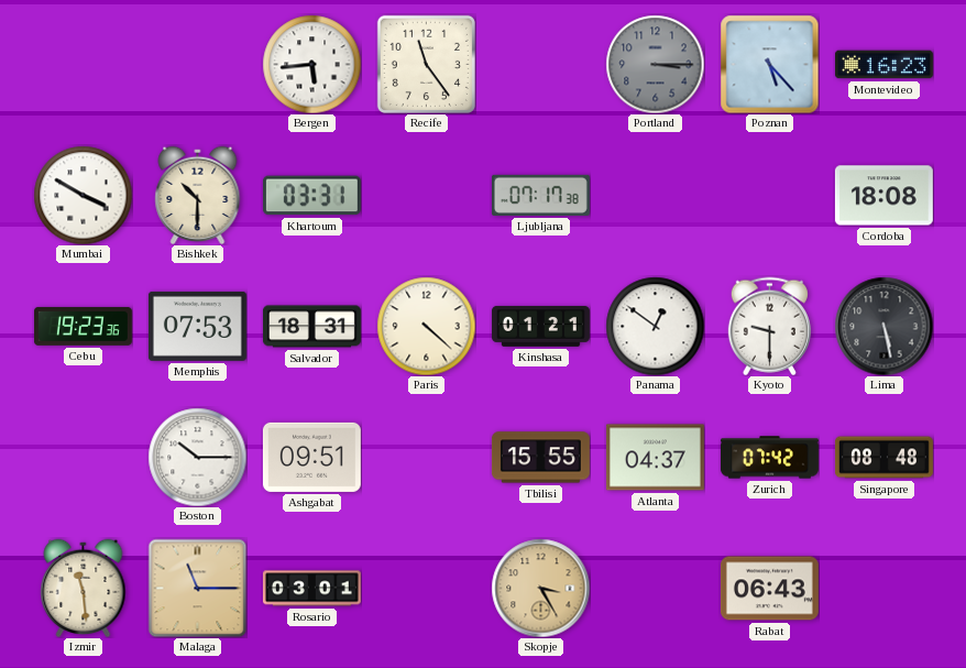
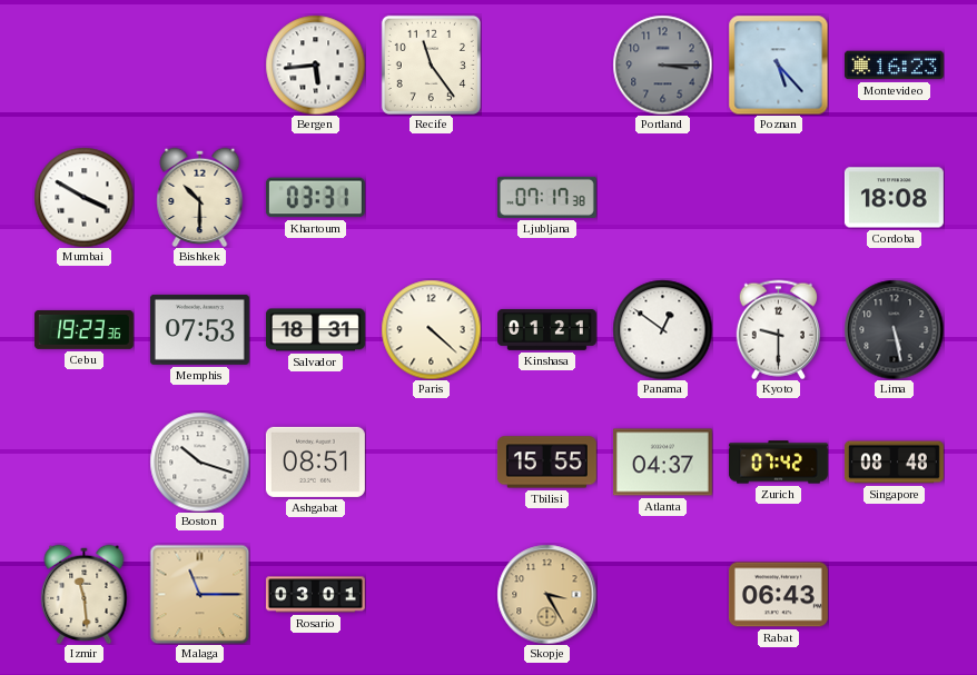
Boston: 10:15 -> 10:18 (199, 461)
Ashgabat: 09:51 -> 08:51 (315, 461)
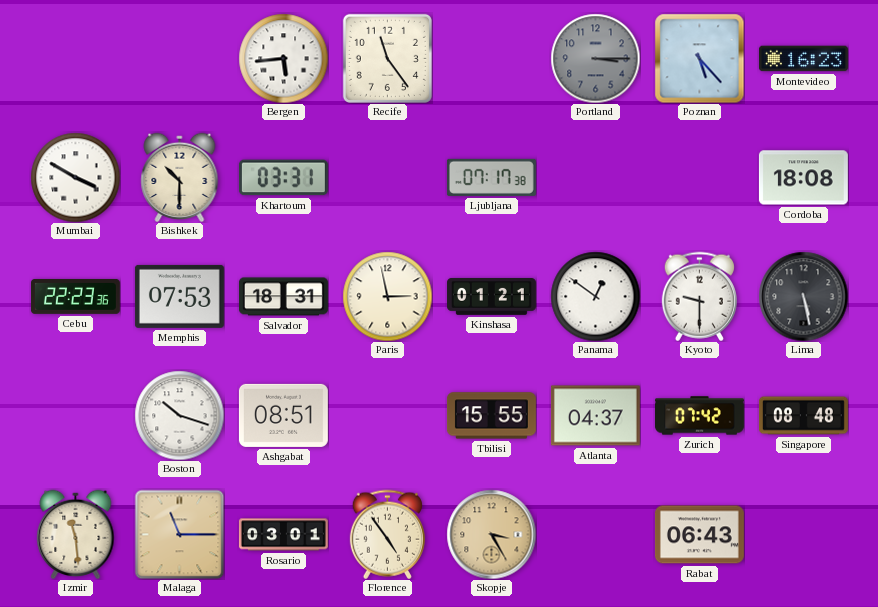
Cebu: 19:23 -> 22:23 (75, 296)
Paris: 4:22 -> 2:58 (387, 296)
Florence: none -> 4:54 (387, 534)
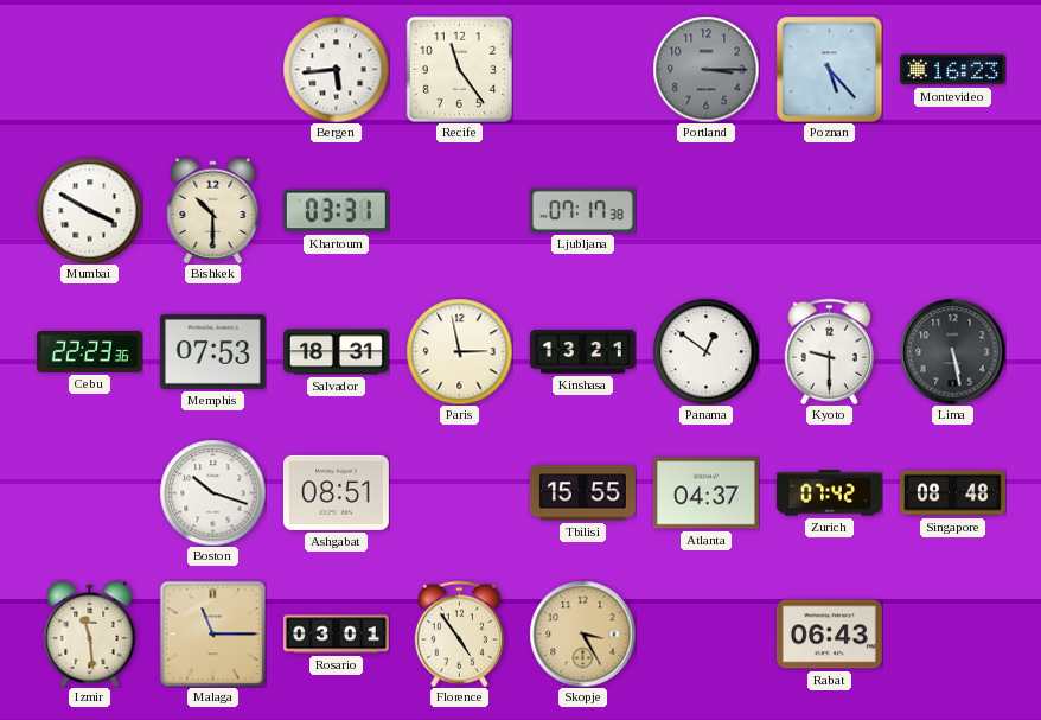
Cordoba: 18:08 -> none (803, 178)
Kinshasa: 01:21 -> 13:21 (582, 351)
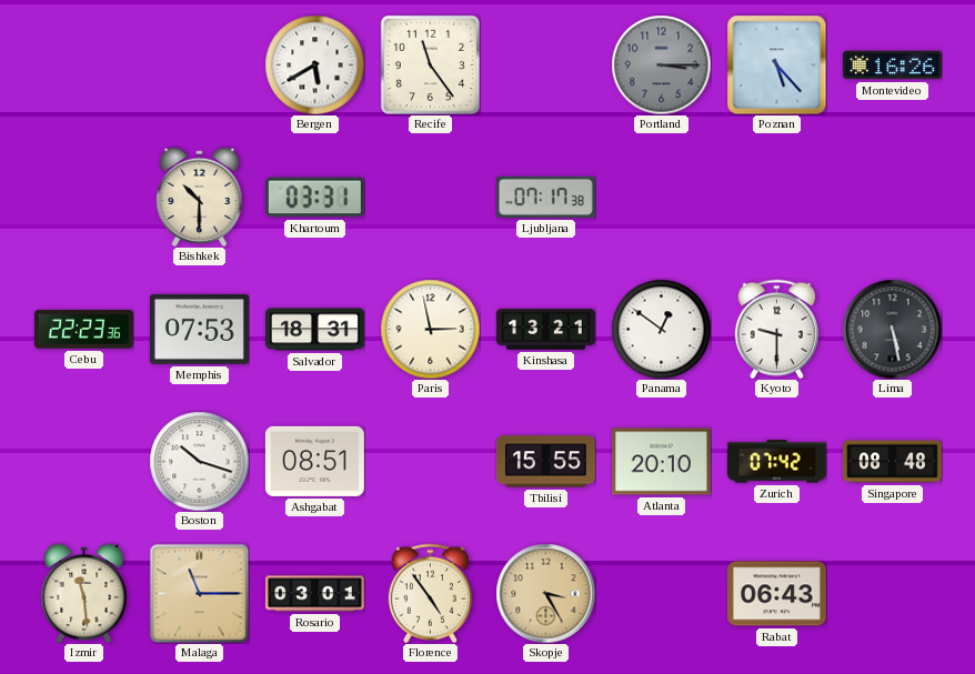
Bergen: 5:44 -> 5:40 (314, 64)
Montevideo: 16:23 -> 16:26 (892, 66)
Mumbai: 3:50 -> none (89, 210)
Atlanta: 04:37 -> 20:10 (661, 462)
